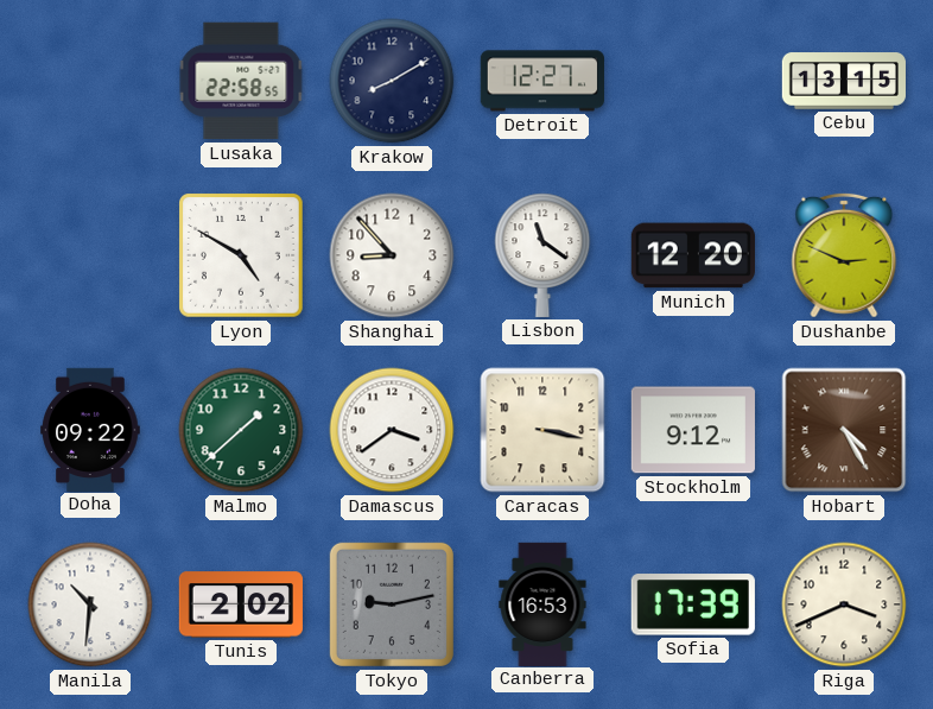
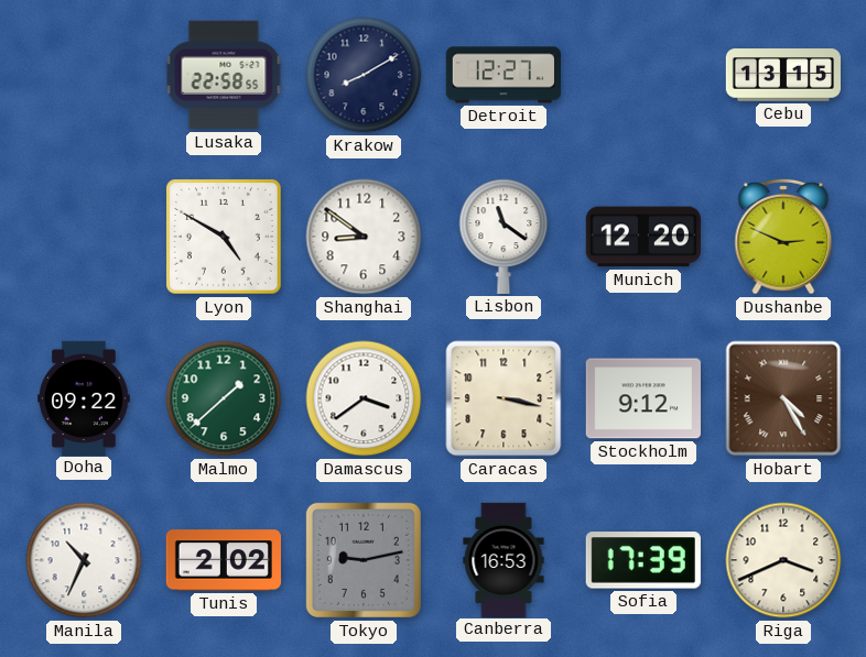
Shanghai: 8:53 -> 8:51 (364, 237)
Manila: 10:31 -> 10:34 (84, 560)
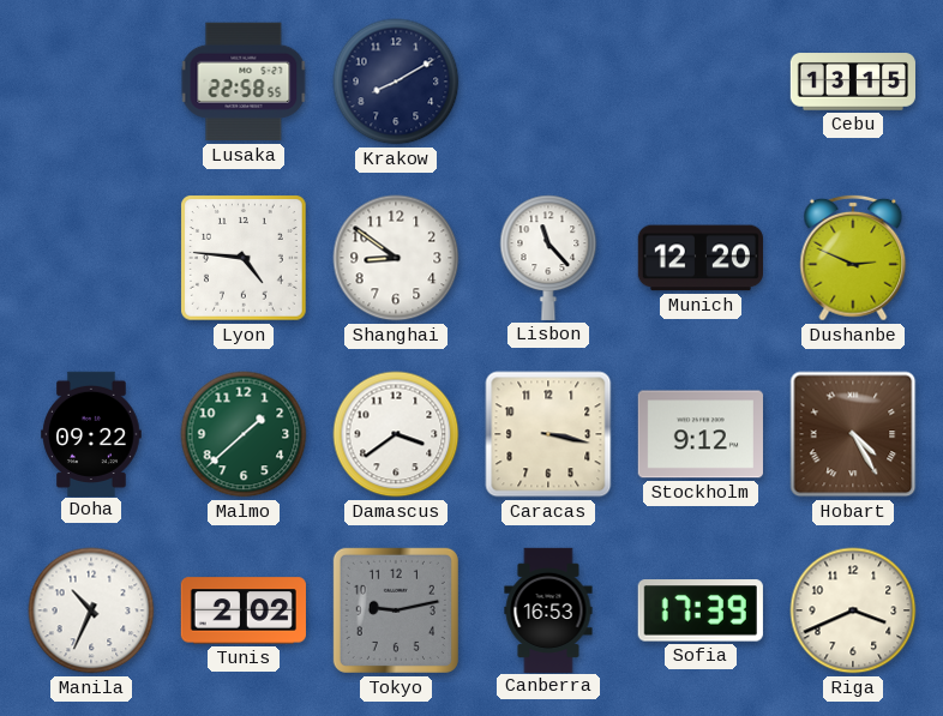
Detroit: 12:27 -> none (504, 75)
Lyon: 4:50 -> 4:46 (245, 259)
Lisbon: 11:21 -> 11:23 (548, 258)
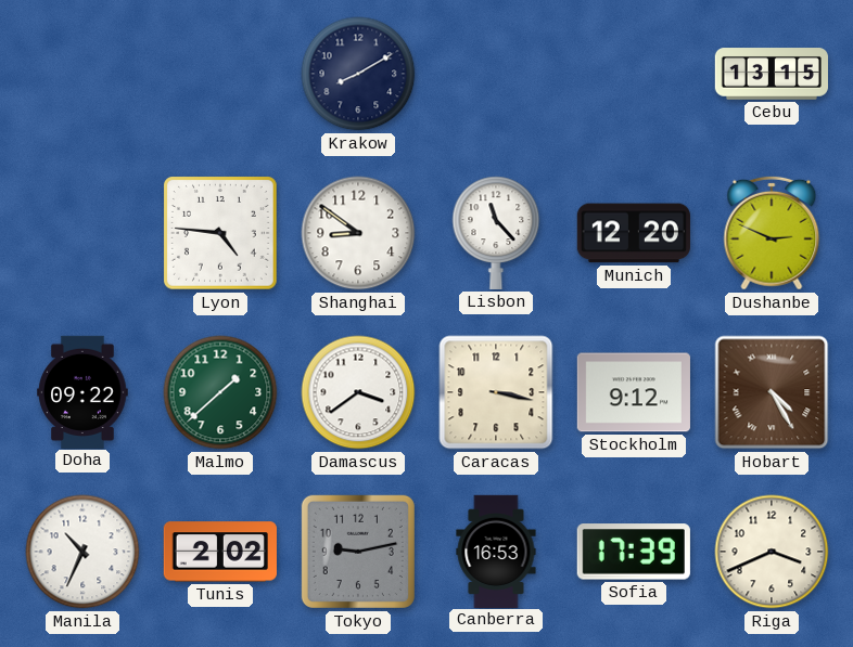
Lusaka: 22:58 -> none (244, 82)
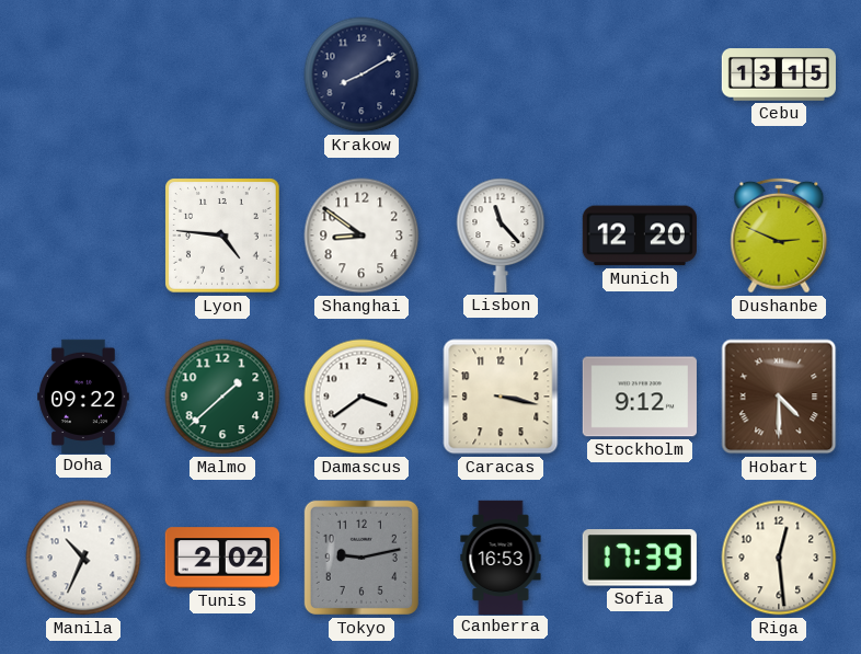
Hobart: 4:25 -> 4:30 (779, 397)
Riga: 3:41 -> 12:29 (779, 558)
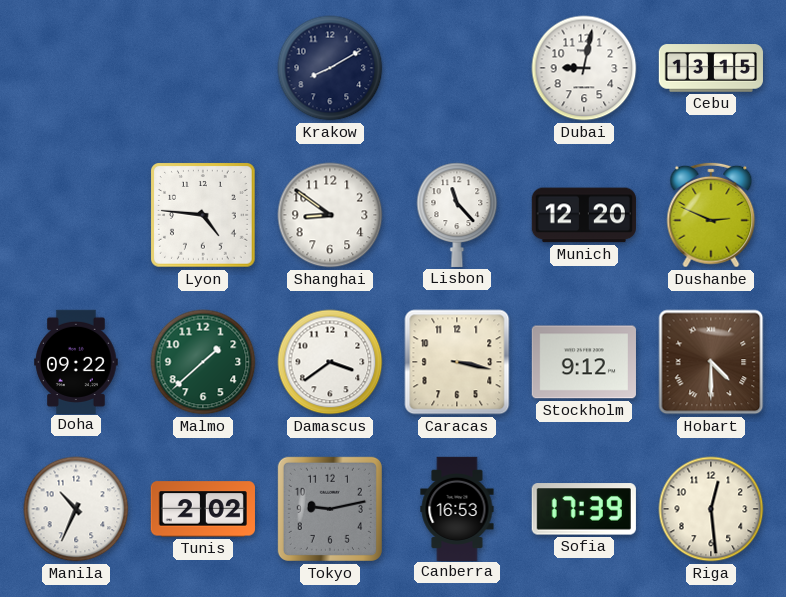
Dubai: none -> 9:02 (584, 68)
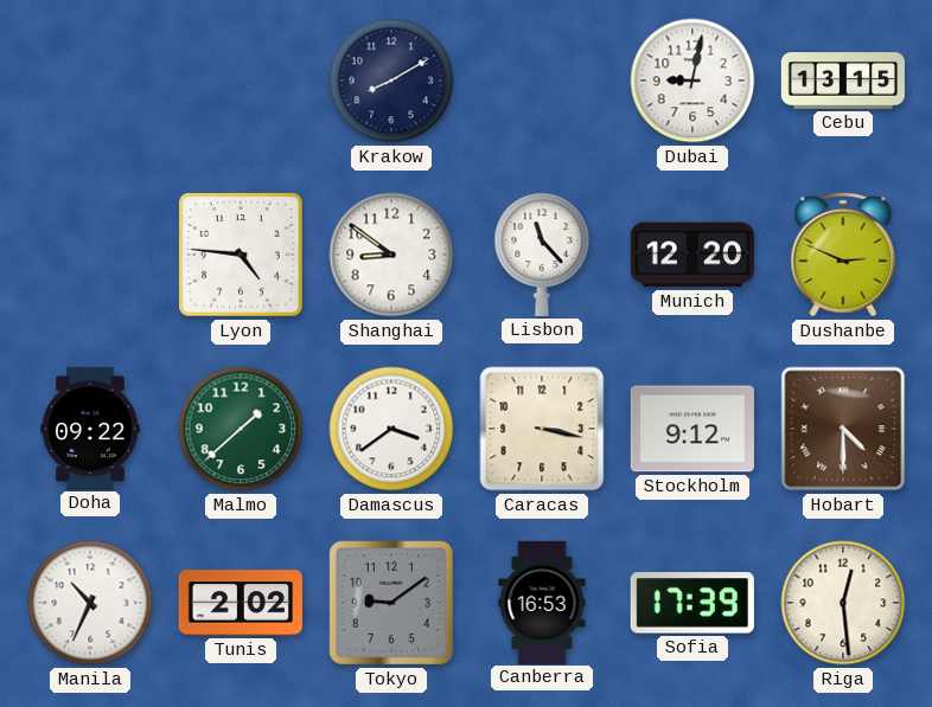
Tokyo: 9:13 -> 9:09 (391, 603)
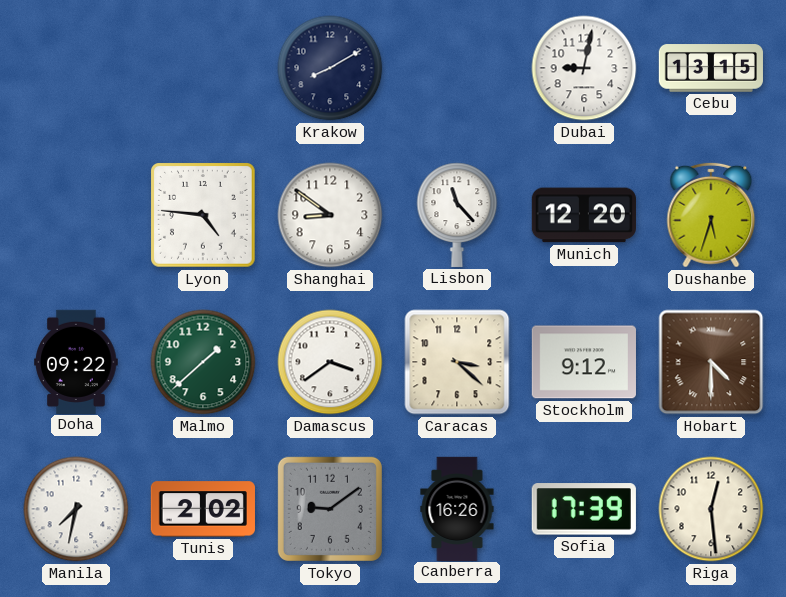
Dushanbe: 2:49 -> 5:33 (711, 215)
Caracas: 3:17 -> 3:22 (457, 362)
Manila: 10:34 -> 7:32 (76, 509)
Canberra: 16:53 -> 16:26 (457, 508)
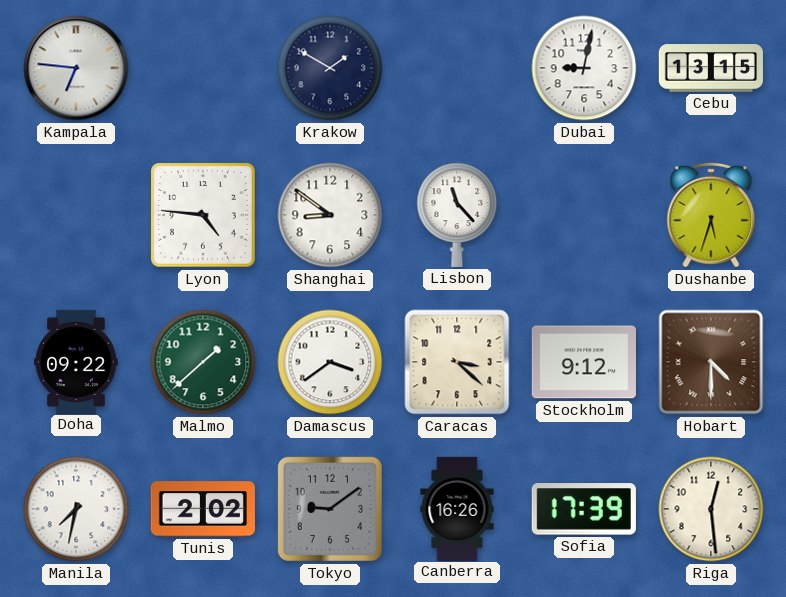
Kampala: none -> 6:46 (76, 68)
Krakow: 8:10 -> 1:50 (330, 68)
Munich: 12:20 -> none (584, 215)
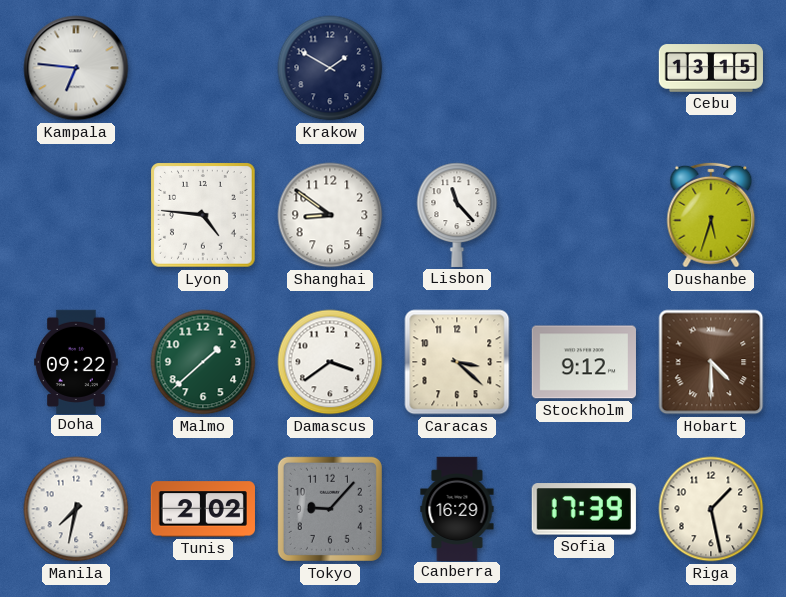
Dubai: 9:02 -> none (584, 68)
Tokyo: 9:09 -> 9:07 (330, 509)
Canberra: 16:26 -> 16:29 (457, 508)
Riga: 12:29 -> 1:28 (711, 509)
